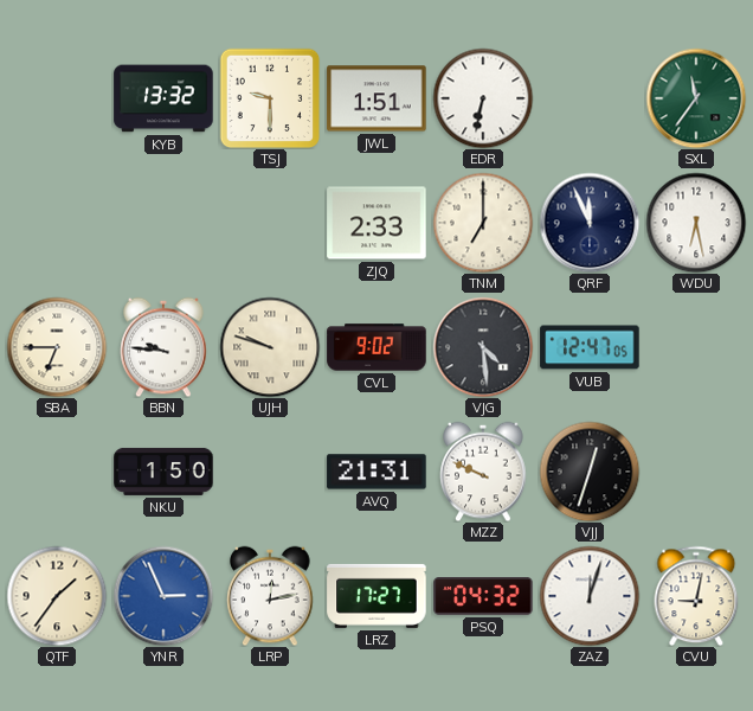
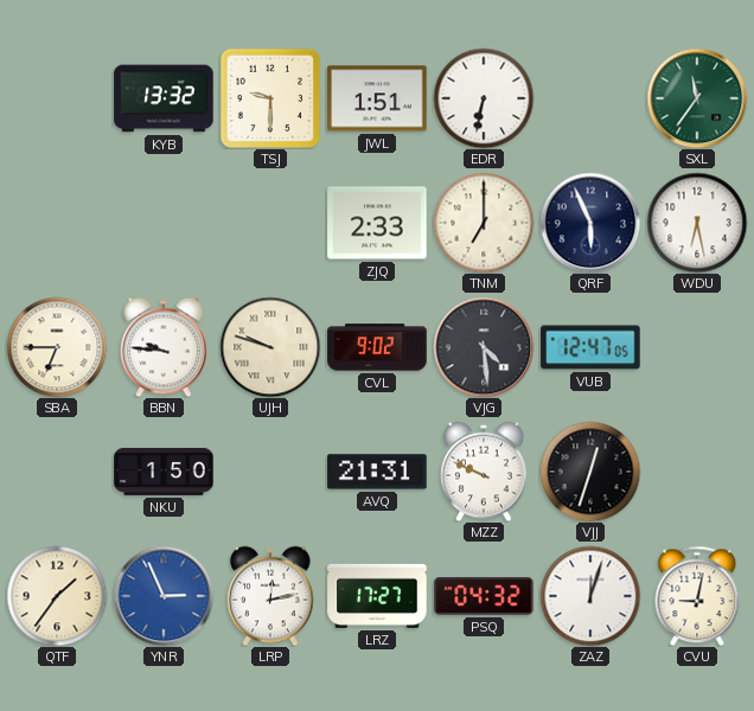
QRF: 11:56 -> 5:56 (590, 223)
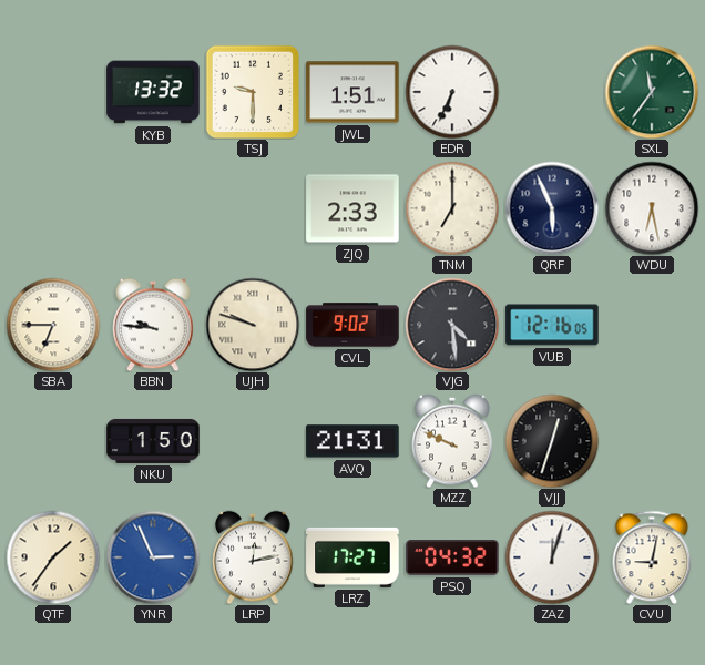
EDR: 6:32 -> 6:34 (452, 92)
VUB: 12:47 -> 12:16 (552, 325)
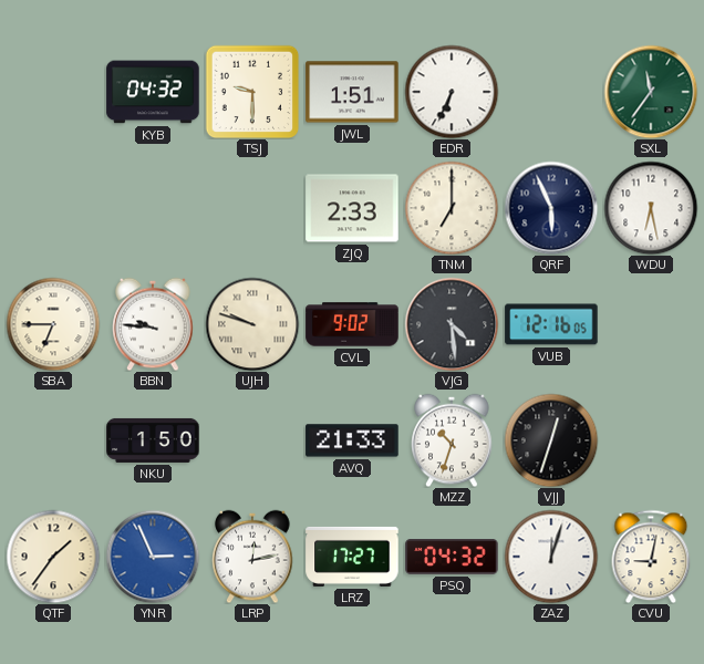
KYB: 13:32 -> 04:32 (153, 92)
AVQ: 21:31 -> 21:33 (352, 440)
MZZ: 9:49 -> 10:33 (452, 440)
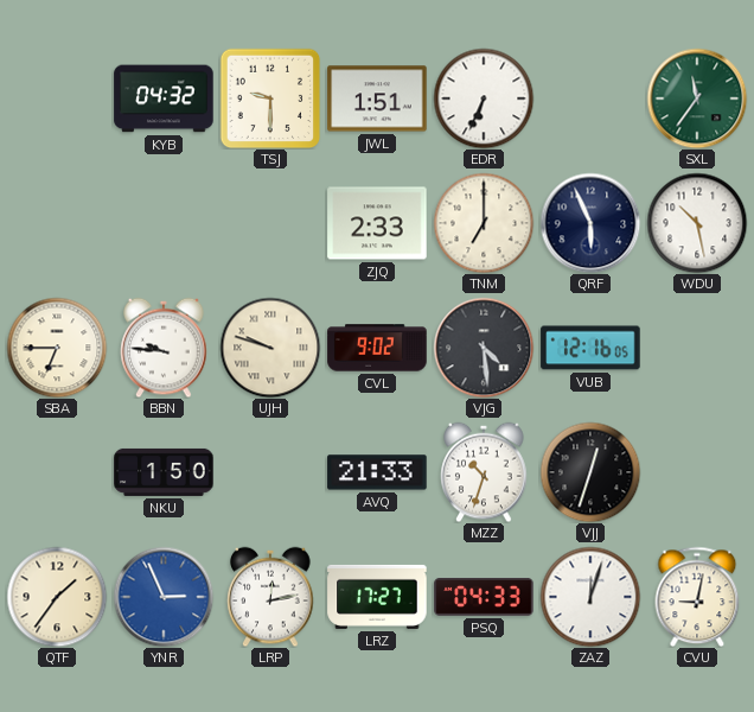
WDU: 6:28 -> 10:28 (697, 223)
PSQ: 04:32 -> 04:33 (484, 598)
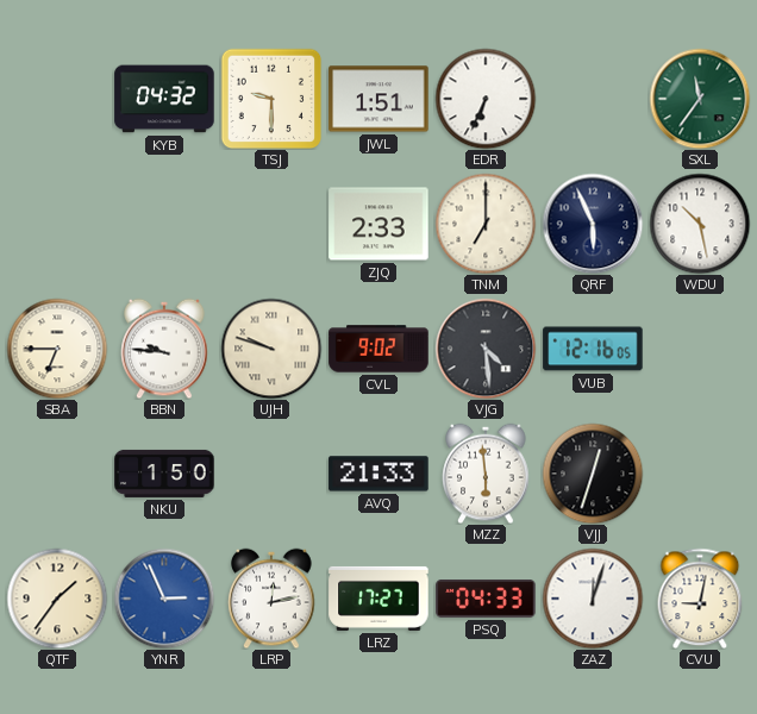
MZZ: 10:33 -> 5:59 (486, 474)
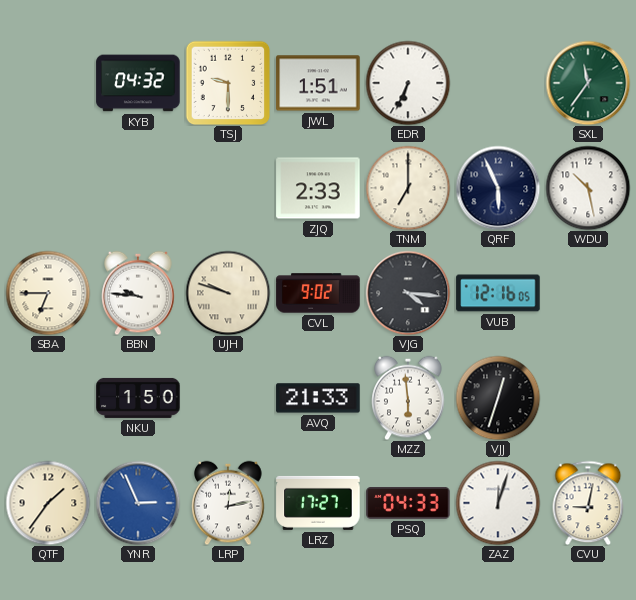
VJG: 4:29 -> 4:16 (408, 293)
